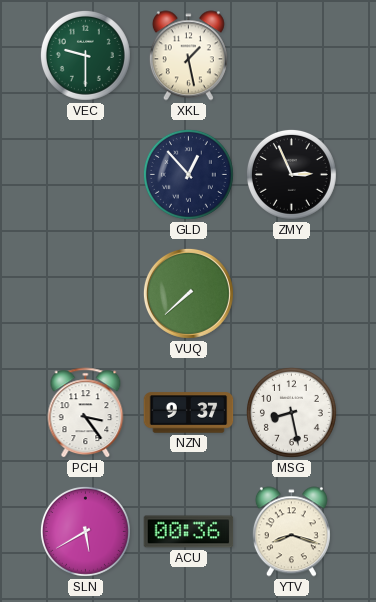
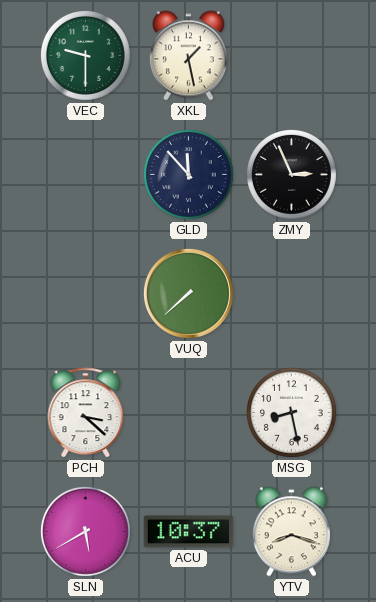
GLD: 12:53 -> 11:53 (188, 174)
PCH: 3:24 -> 3:22 (86, 413)
NZN: 9:37 -> none (189, 413)
ACU: 00:36 -> 10:37 (189, 532)
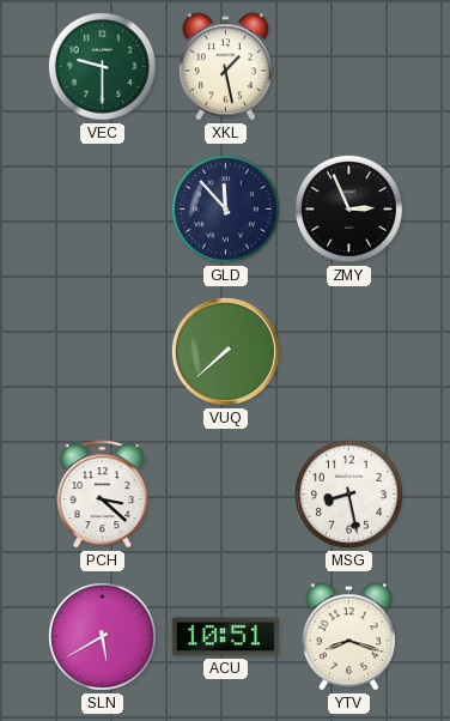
ACU: 10:37 -> 10:51 (226, 637)
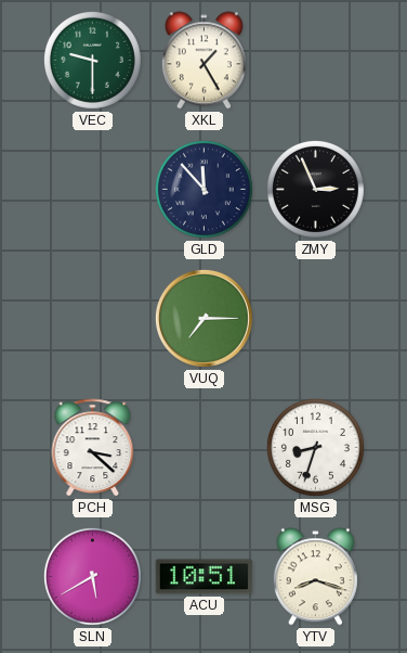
XKL: 1:28 -> 1:25 (203, 61)
VUQ: 7:38 -> 7:15 (203, 318)
MSG: 8:28 -> 8:33 (315, 447)
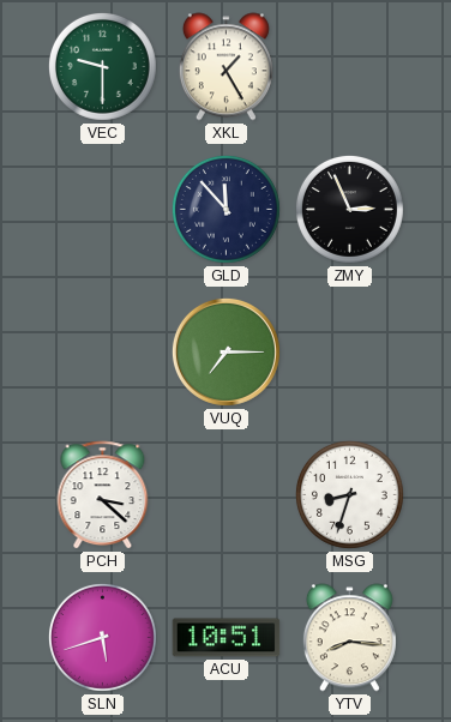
SLN: 5:40 -> 5:42 (102, 637)
YTV: 8:18 -> 8:16 (349, 638)
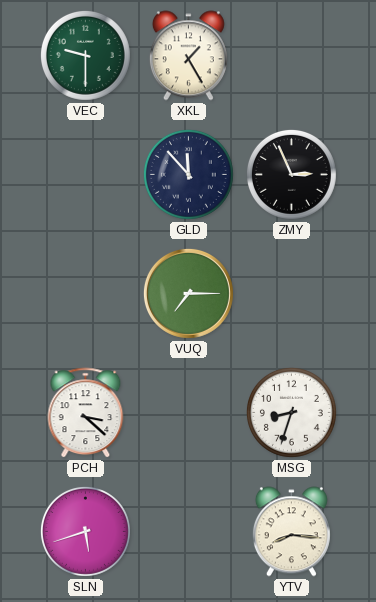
ACU: 10:51 -> none (227, 638)
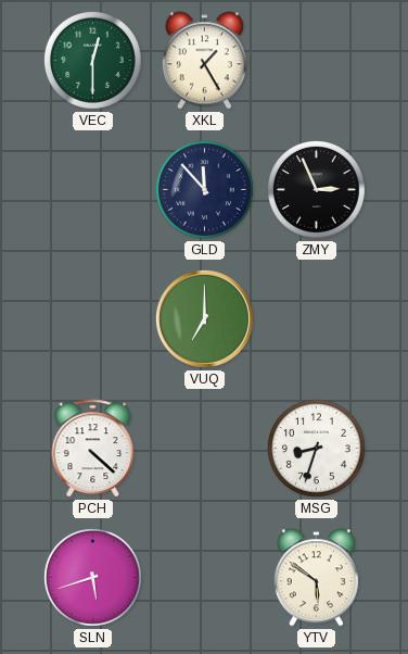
VEC: 9:30 -> 12:30 (92, 60)
VUQ: 7:15 -> 7:00 (204, 318)
PCH: 3:22 -> 4:22 (93, 449)
YTV: 8:16 -> 5:51 (316, 578)
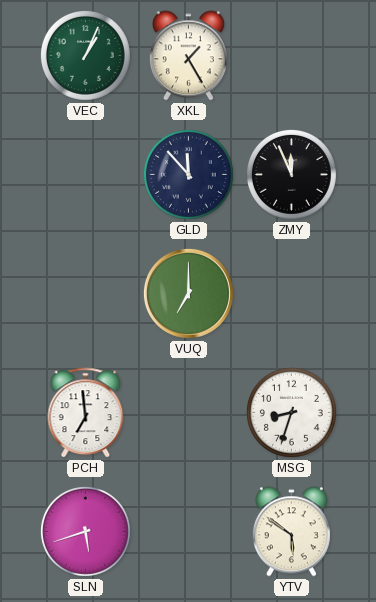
VEC: 12:30 -> 1:04 (85, 55)
ZMY: 2:56 -> 11:56 (291, 174)
PCH: 4:22 -> 6:59 (86, 413)
